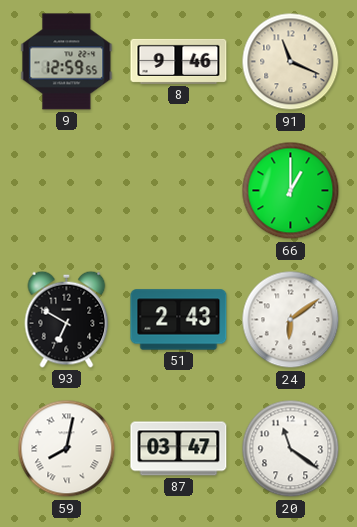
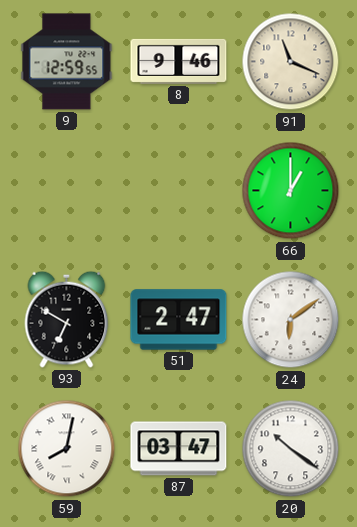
51: 2:43 -> 2:47 (179, 320)
20: 11:21 -> 10:21 (291, 449)
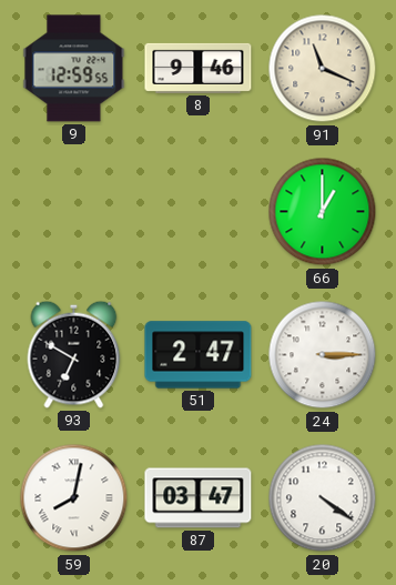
24: 6:09 -> 3:15 (323, 355)
20: 10:21 -> 4:21 (323, 498)
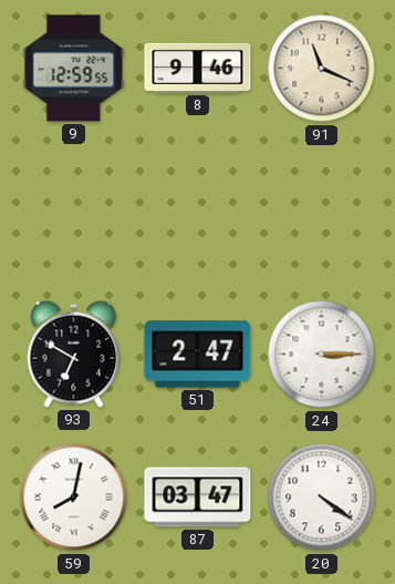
66: 1:00 -> none (323, 212)
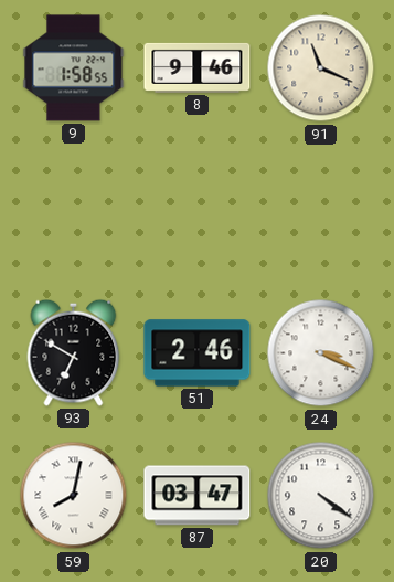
9: 12:59 -> 1:58 (74, 68)
51: 2:47 -> 2:46 (198, 353)
24: 3:15 -> 3:19 (321, 353)
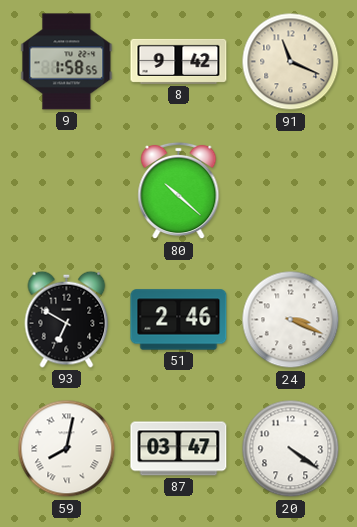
8: 9:46 -> 9:42 (179, 61)
80: none -> 10:22 (179, 191)
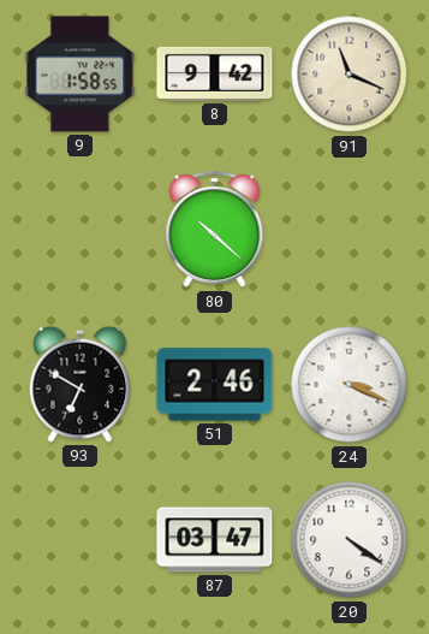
59: 8:02 -> none (67, 449)
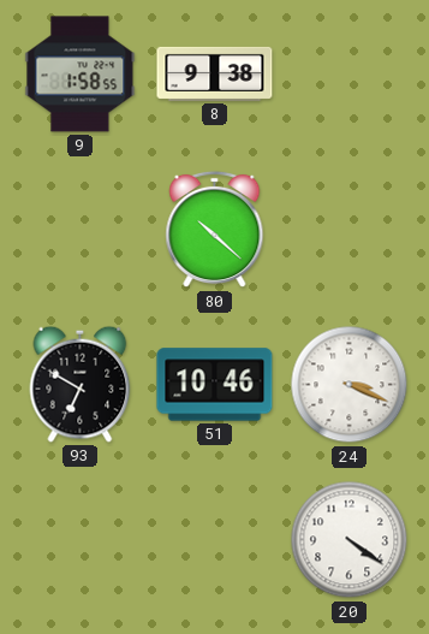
8: 9:42 -> 9:38 (215, 73)
91: 11:19 -> none (350, 75)
51: 2:46 -> 10:46 (215, 385)
87: 03:47 -> none (215, 540)
